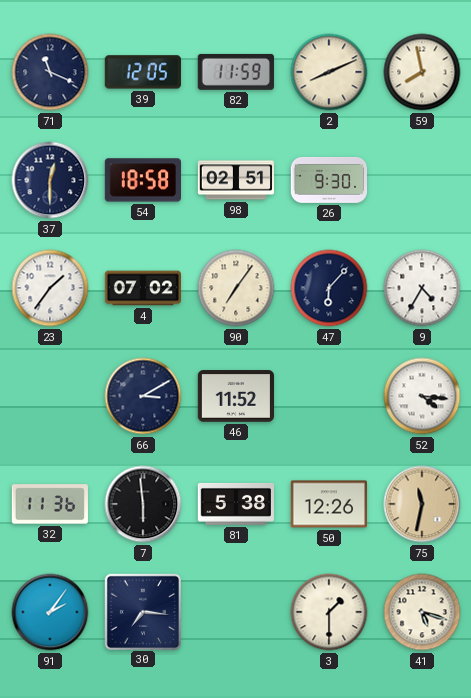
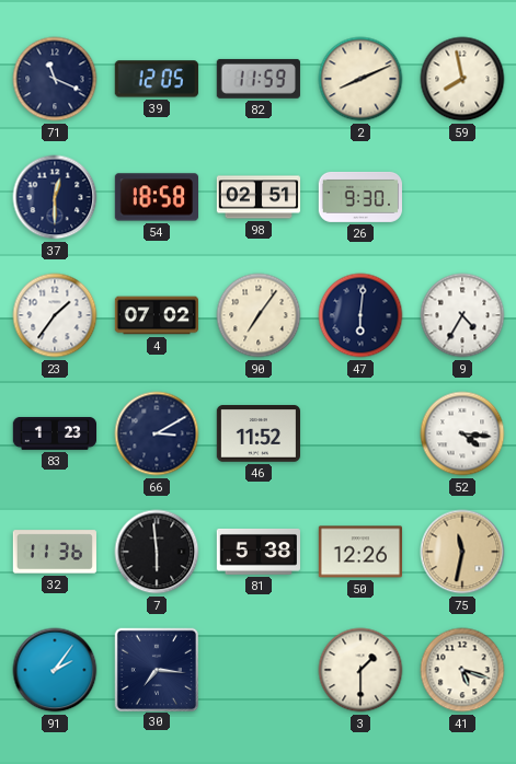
47: 6:07 -> 6:01 (360, 315)
83: none -> 1:23 (54, 433)
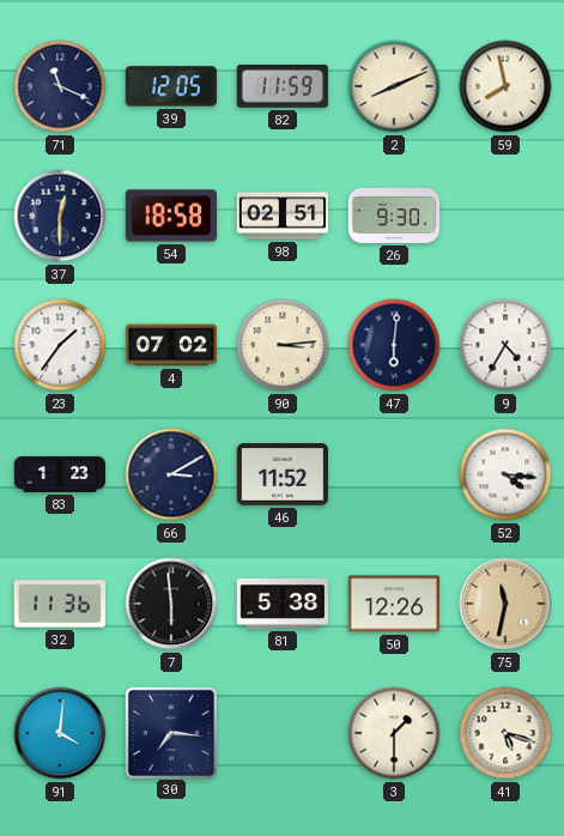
90: 7:06 -> 3:14 (283, 345)
91: 2:06 -> 4:01 (60, 733)
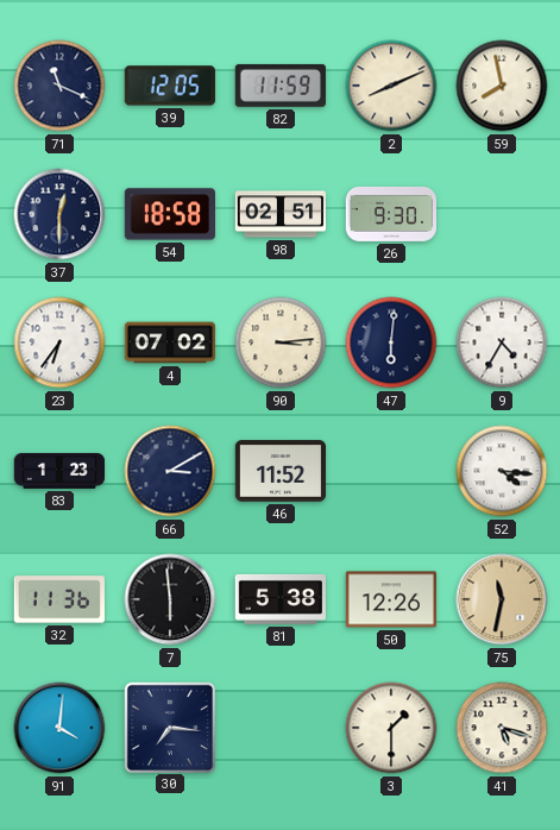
23: 1:36 -> 6:36 (59, 342)
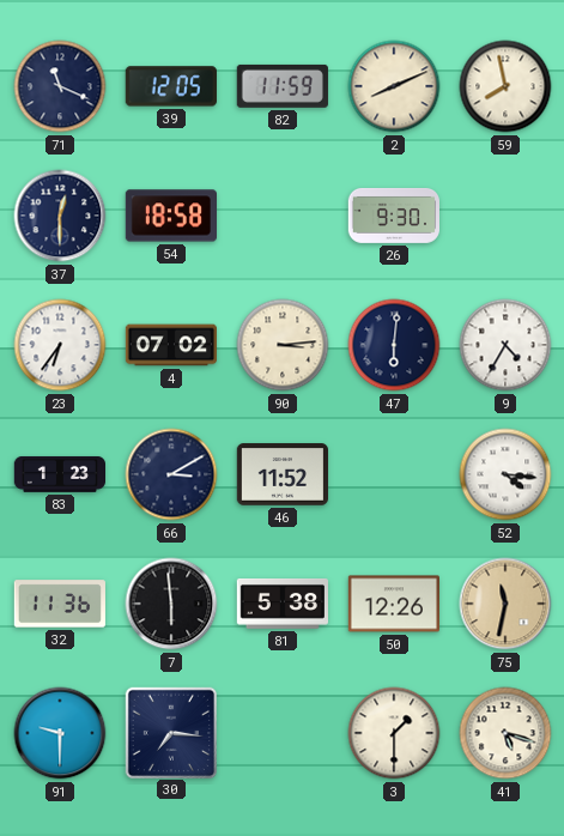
98: 02:51 -> none (281, 214)
91: 4:01 -> 9:30 (60, 733)
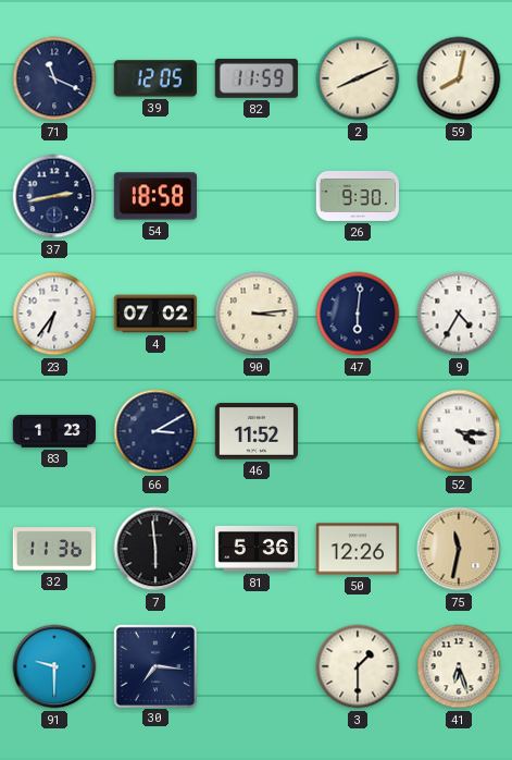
59: 7:58 -> 8:02 (459, 78)
37: 12:30 -> 2:43 (54, 196)
81: 5:38 -> 5:36 (255, 549)
41: 5:18 -> 6:27 (459, 666)
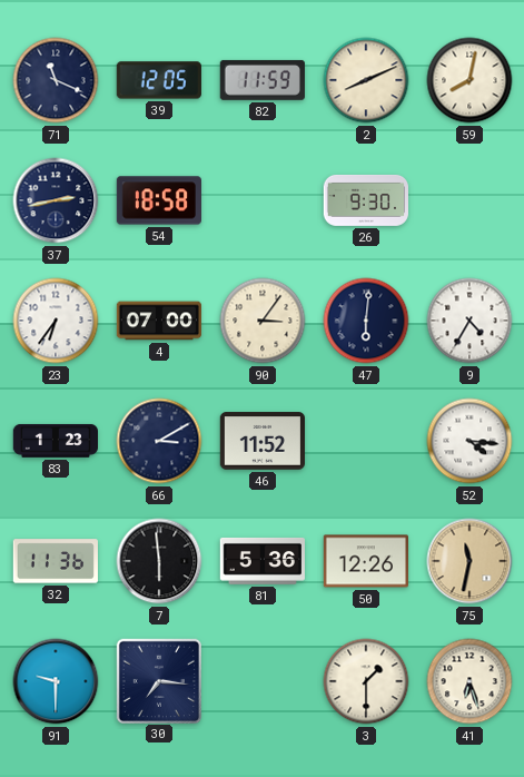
4: 07:02 -> 07:00 (159, 321)
90: 3:14 -> 3:06 (263, 321)
